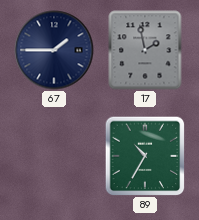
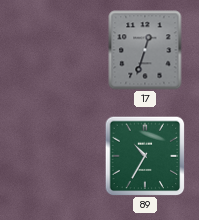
67: 1:45 -> none (54, 50)
17: 1:58 -> 12:33 (145, 50)
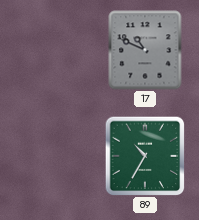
17: 12:33 -> 10:49 (145, 50)
